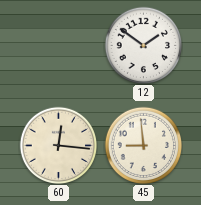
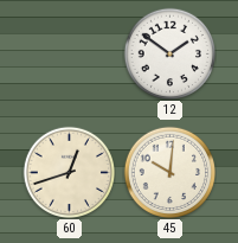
60: 12:16 -> 12:42 (69, 172)
45: 8:59 -> 10:01 (169, 172)
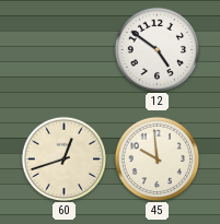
12: 1:51 -> 4:51 (157, 49)
45: 10:01 -> 9:59 (157, 158)
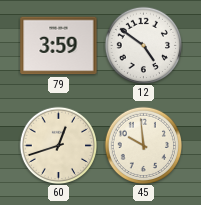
79: none -> 3:59 (59, 46)
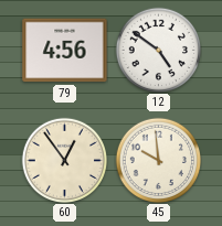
79: 3:59 -> 4:56 (65, 51)
60: 12:42 -> 12:54 (64, 160)
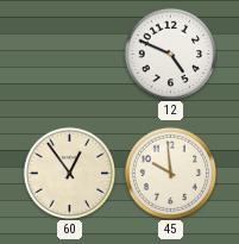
79: 4:56 -> none (65, 51)
12: 4:51 -> 4:49 (170, 54)
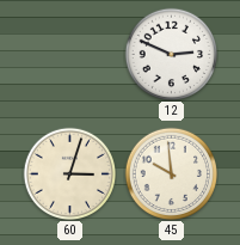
12: 4:49 -> 2:49 (171, 54)
60: 12:54 -> 3:03 (69, 173)
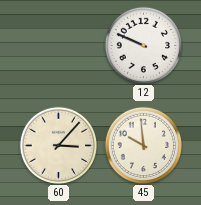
12: 2:49 -> 9:49 (143, 45)
60: 3:03 -> 3:07 (58, 145)
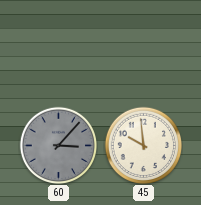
12: 9:49 -> none (143, 45)
60 dial: cream -> grey (58, 145)
